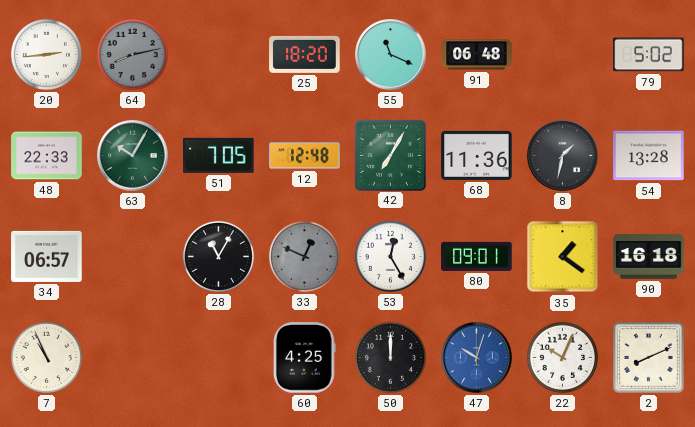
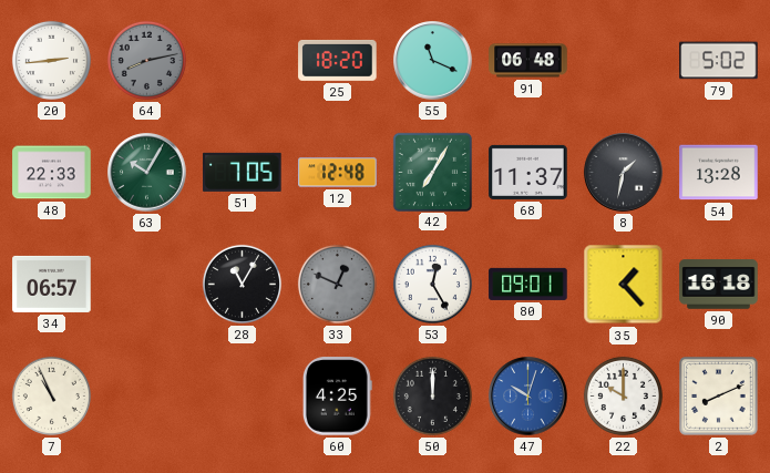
68: 11:36 -> 11:37 (528, 172)
35: 1:21 -> 1:23 (624, 285)
22: 10:04 -> 10:00 (623, 395)
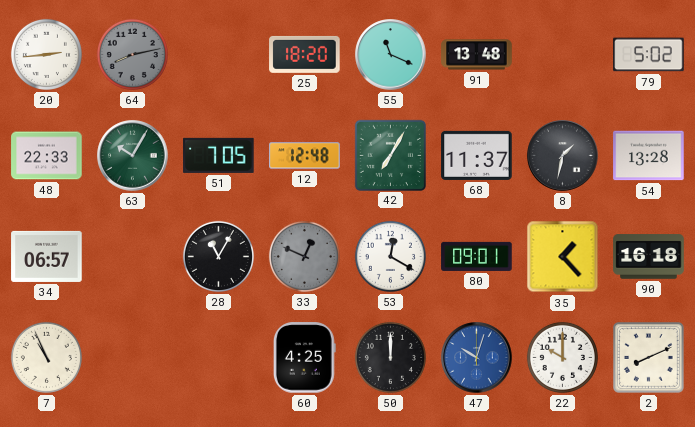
91: 06:48 -> 13:48 (477, 55)
53: 12:25 -> 12:20 (390, 256)
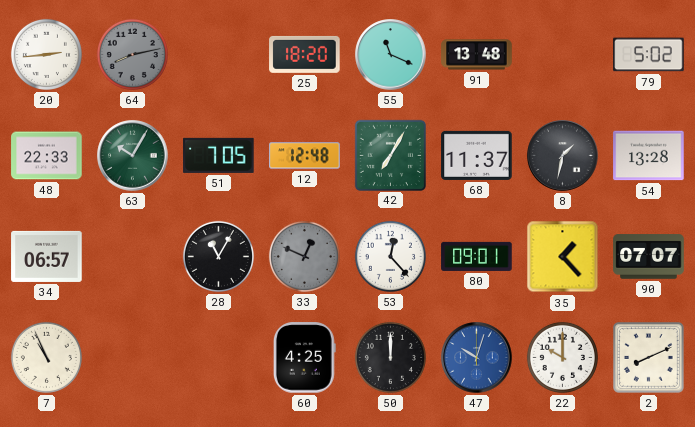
53: 12:20 -> 12:23 (390, 256)
90: 16:18 -> 07:07 (649, 257)
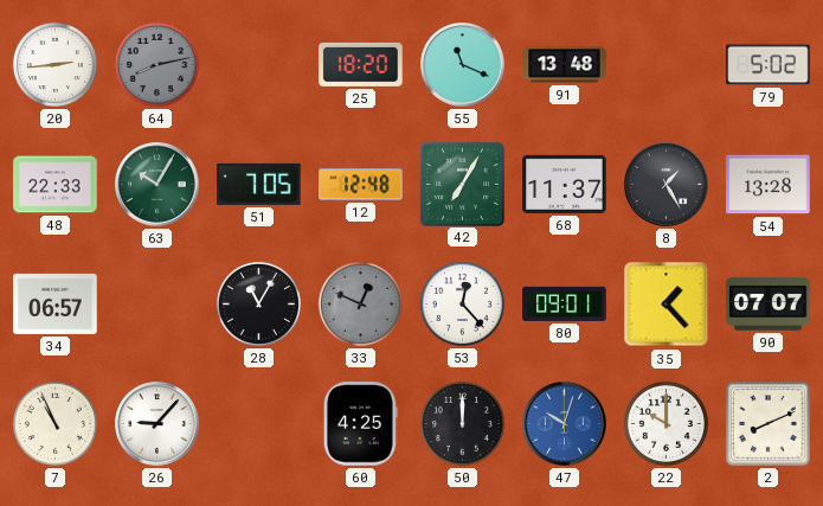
8: 1:32 -> 1:25 (667, 185)
26: none -> 9:07 (157, 424)
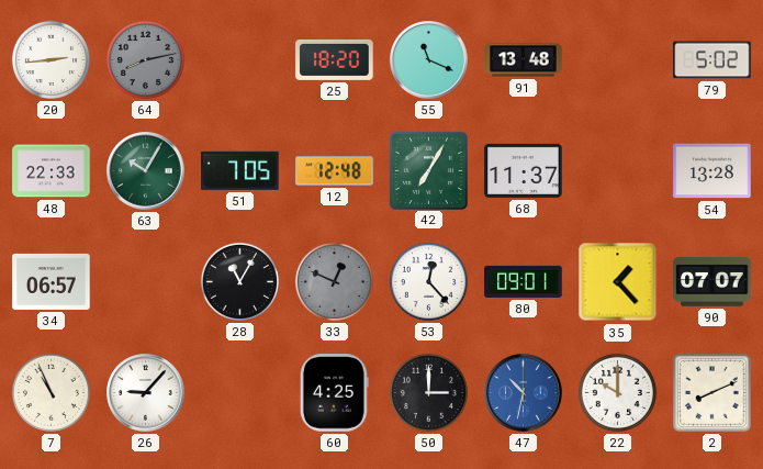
8: 1:25 -> none (667, 185)
50: 12:00 -> 3:00 (428, 392)
47: 10:03 -> 10:32 (524, 393)
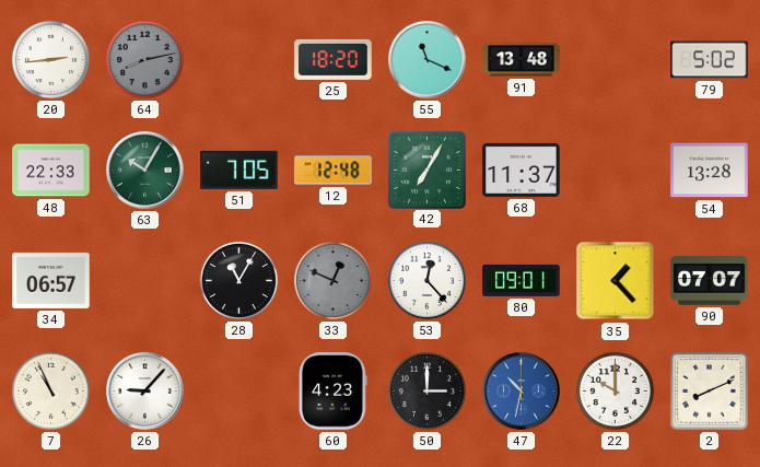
60: 4:25 -> 4:23 (332, 392)
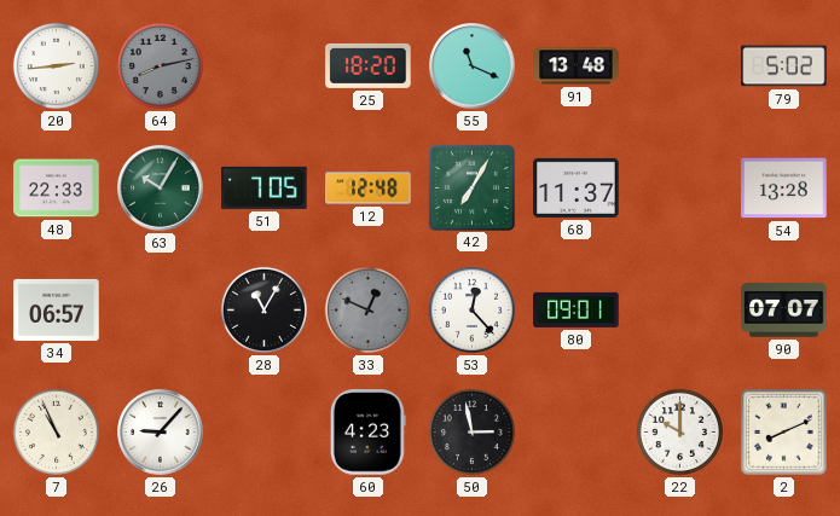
35: 1:23 -> none (616, 281)
50: 3:00 -> 2:58 (471, 431)
47: 10:32 -> none (522, 392)
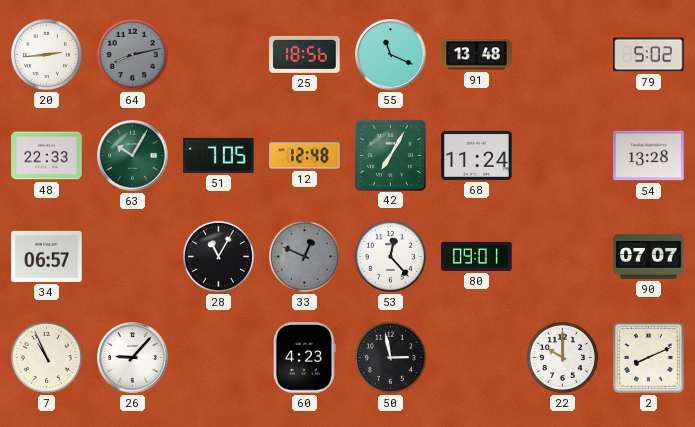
25: 18:20 -> 18:56 (305, 54)
68: 11:37 -> 11:24 (477, 155)
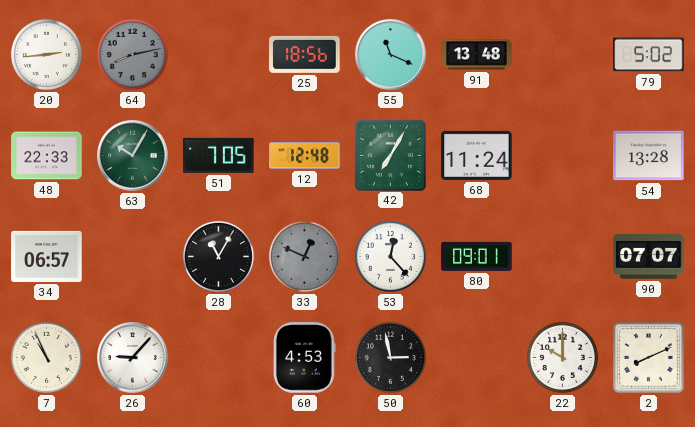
60: 4:23 -> 4:53 (304, 358)
